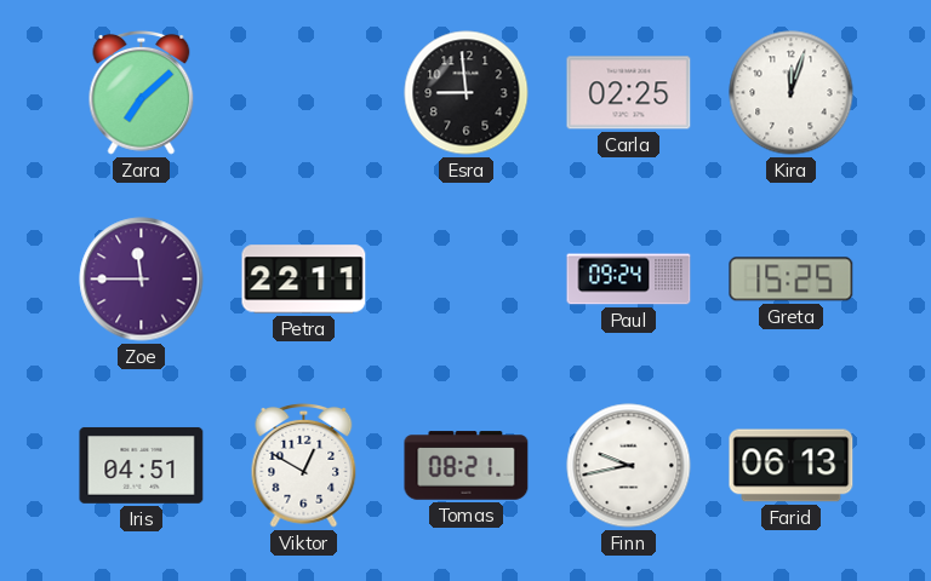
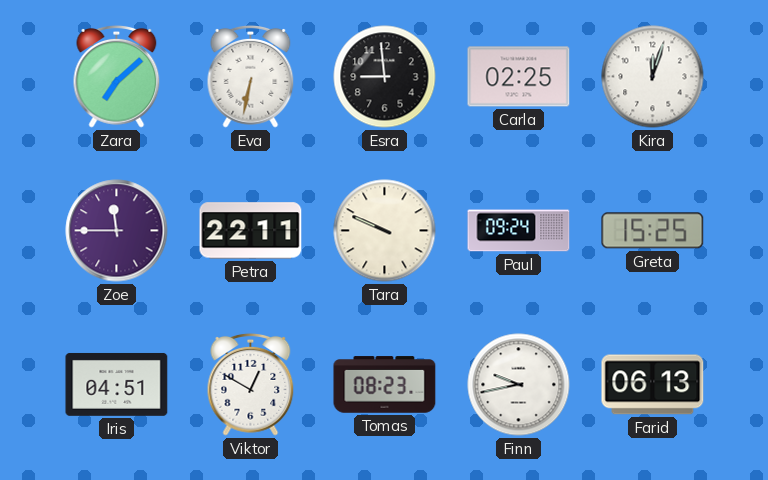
Eva: none -> 6:32 (251, 76)
Tara: none -> 9:49 (385, 231)
Tomas: 08:21 -> 08:23 (385, 385)
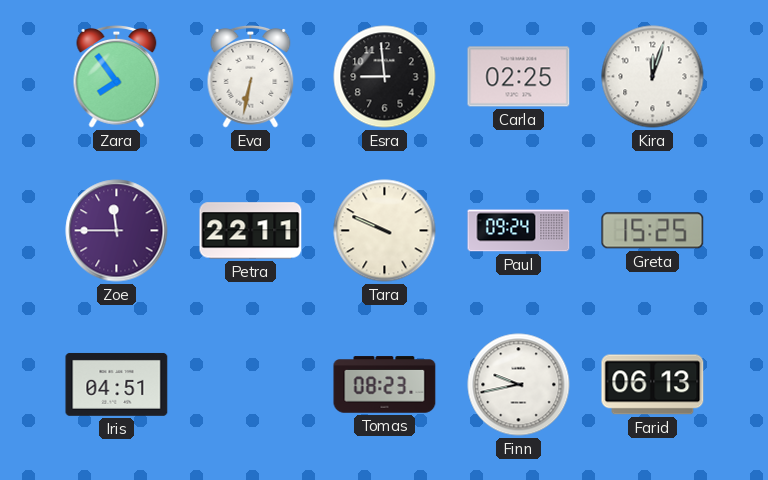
Zara: 7:08 -> 7:54 (117, 76)
Viktor: 12:50 -> none (251, 384)
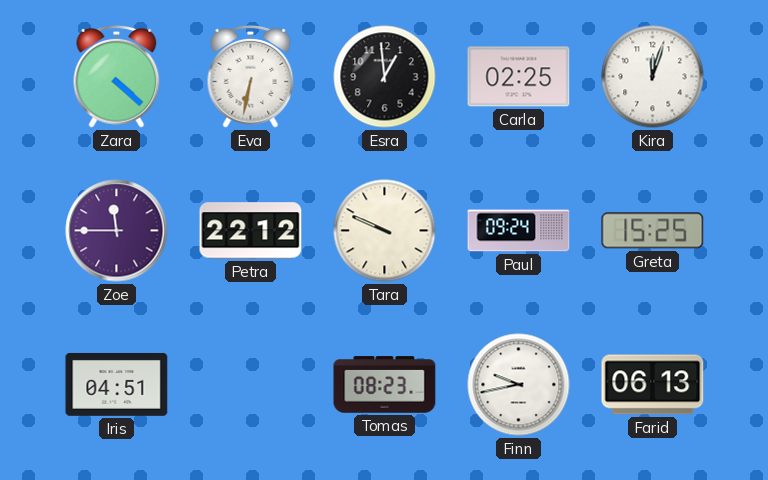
Zara: 7:54 -> 4:22 (117, 76)
Esra: 8:59 -> 12:59 (385, 77)
Petra: 22:11 -> 22:12 (251, 231)
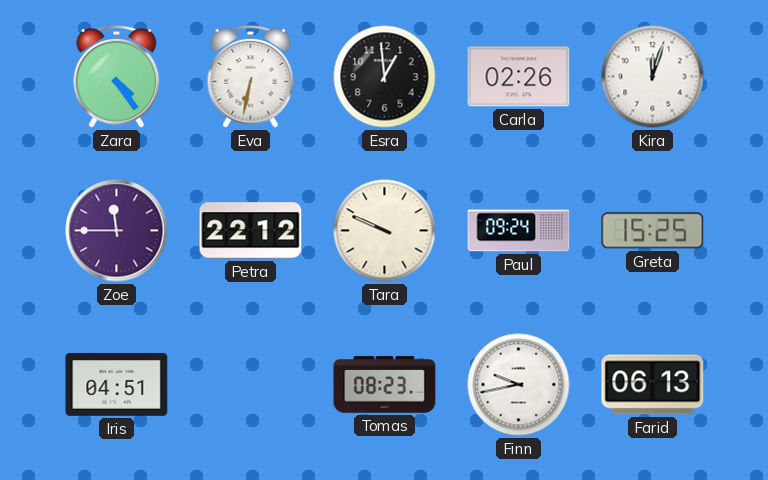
Zara: 4:22 -> 4:24 (117, 76)
Carla: 02:25 -> 02:26 (519, 77)
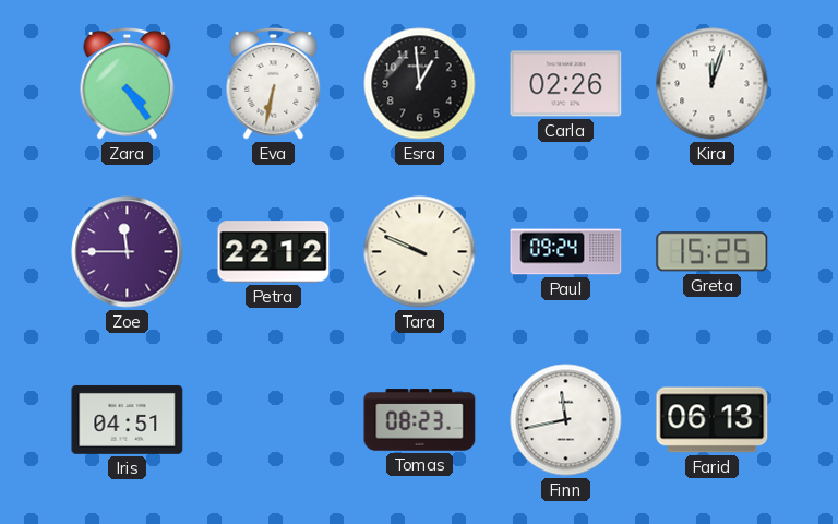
Finn: 9:43 -> 11:43 (566, 420)
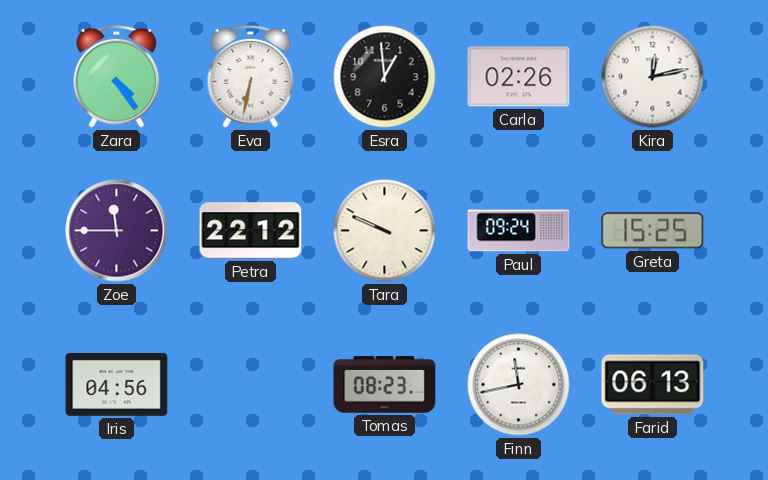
Kira: 12:03 -> 12:13 (653, 77)
Iris: 04:51 -> 04:56 (117, 385)
